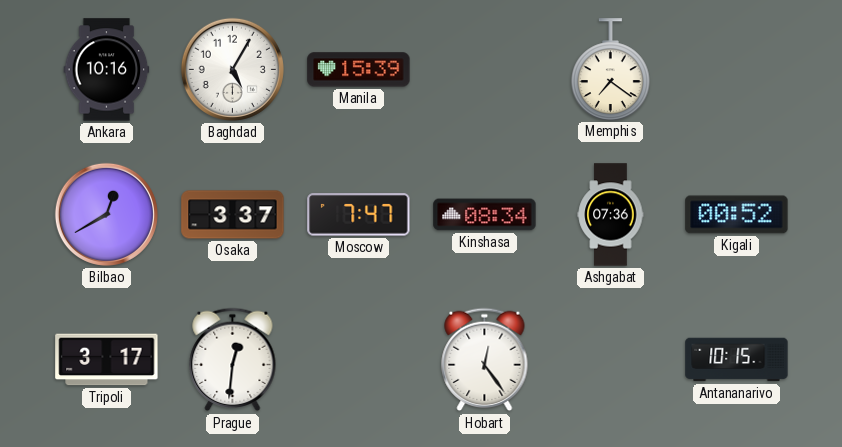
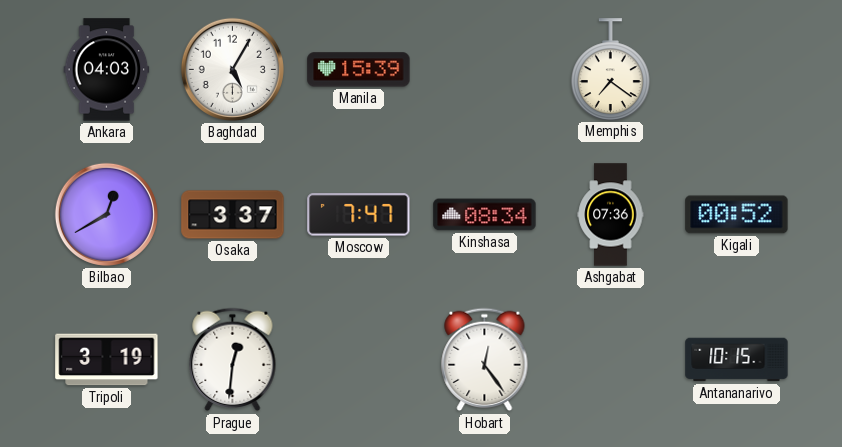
Ankara: 10:16 -> 04:03 (107, 70)
Tripoli: 3:17 -> 3:19 (107, 360)
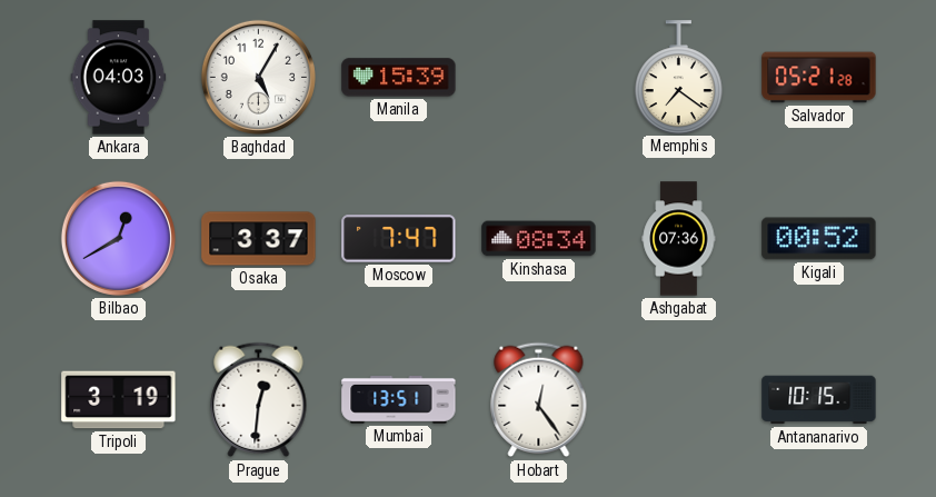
Salvador: none -> 05:21 (819, 78)
Mumbai: none -> 13:51 (399, 400)
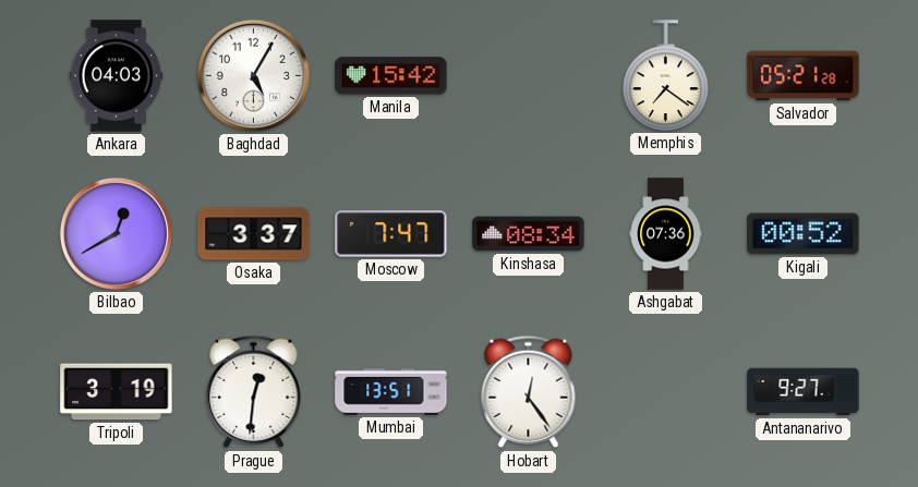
Manila: 15:39 -> 15:42 (391, 76)
Antananarivo: 10:15 -> 9:27 (804, 392)
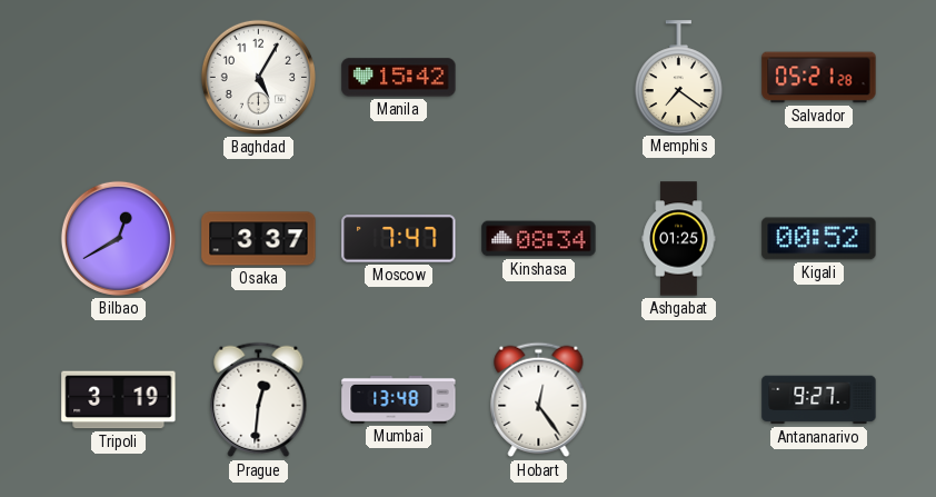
Ankara: 04:03 -> none (117, 76)
Ashgabat: 07:36 -> 01:25 (679, 239)
Mumbai: 13:51 -> 13:48 (399, 400)
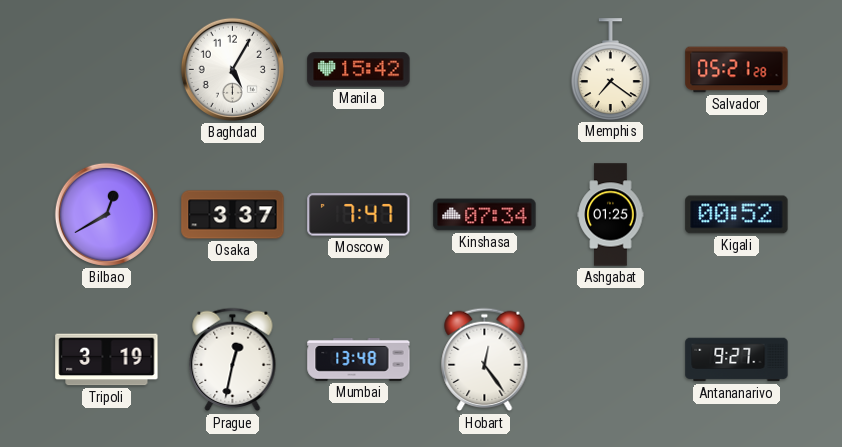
Kinshasa: 08:34 -> 07:34 (485, 215)
Prague: 12:31 -> 12:32 (233, 360)
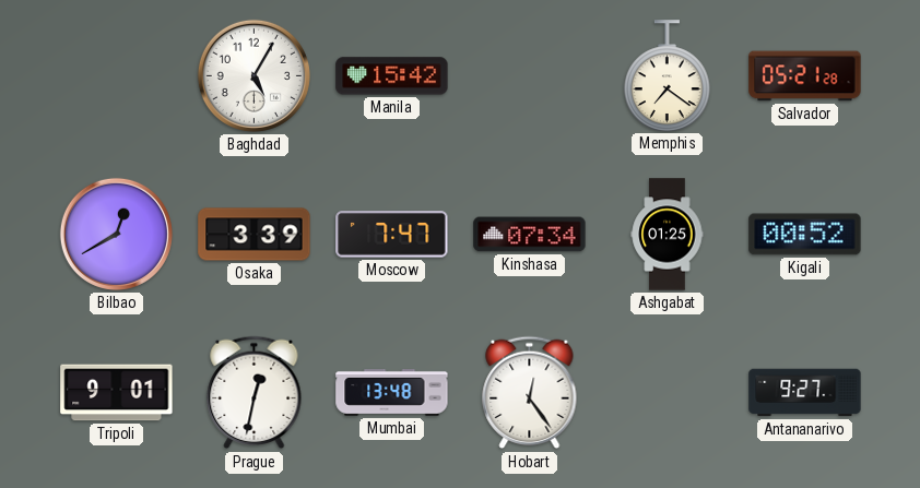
Osaka: 3:37 -> 3:39 (255, 235)
Tripoli: 3:19 -> 9:01 (117, 393)
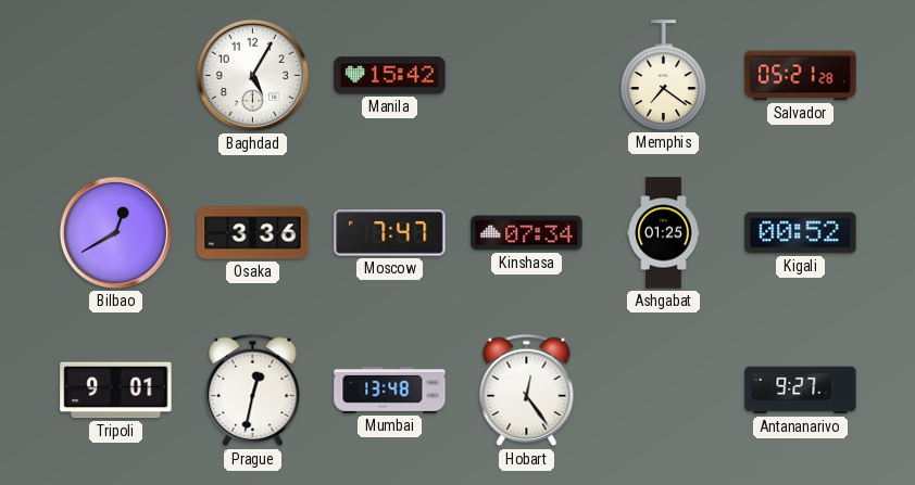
Osaka: 3:39 -> 3:36 (253, 233)
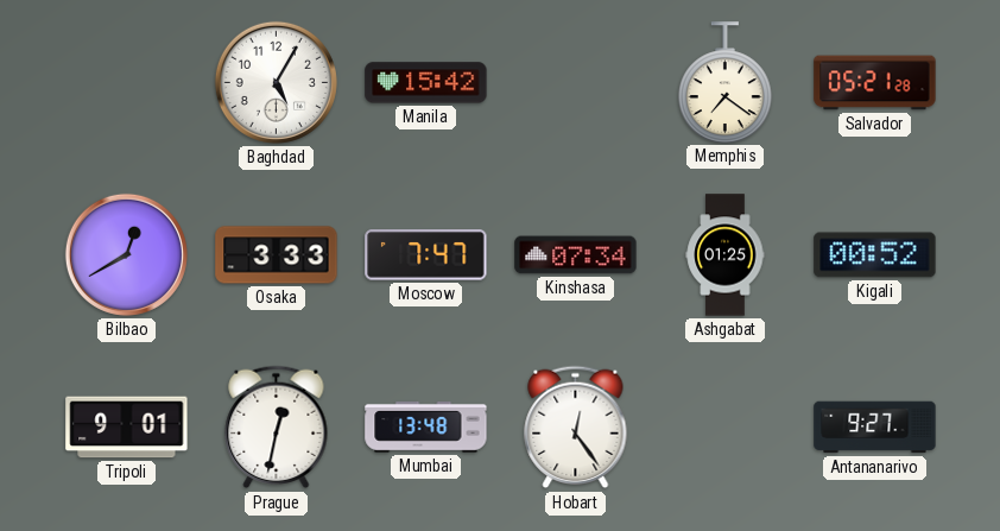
Osaka: 3:36 -> 3:33 (277, 255)
